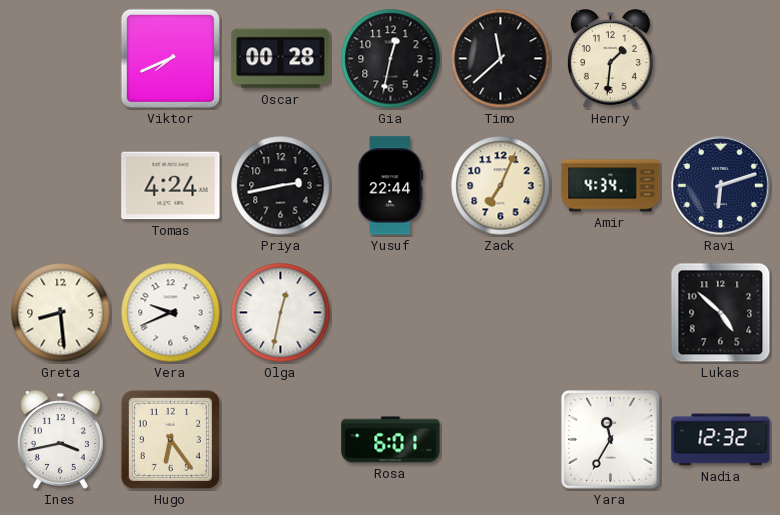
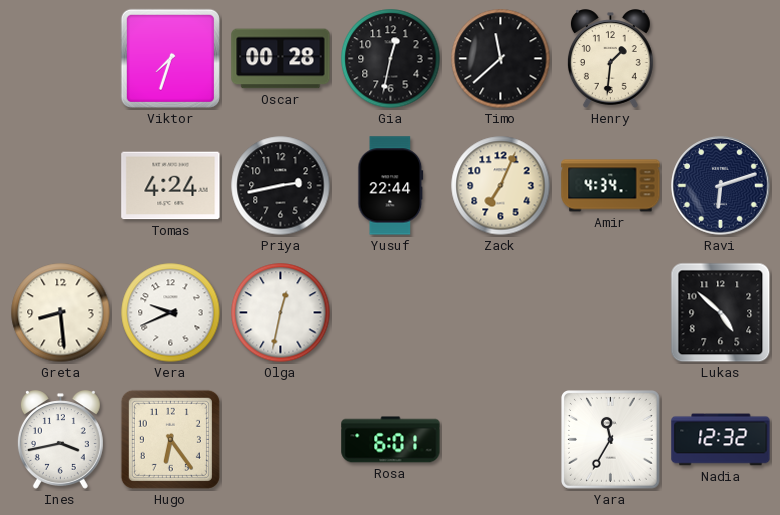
Viktor: 7:41 -> 7:33 (170, 58)
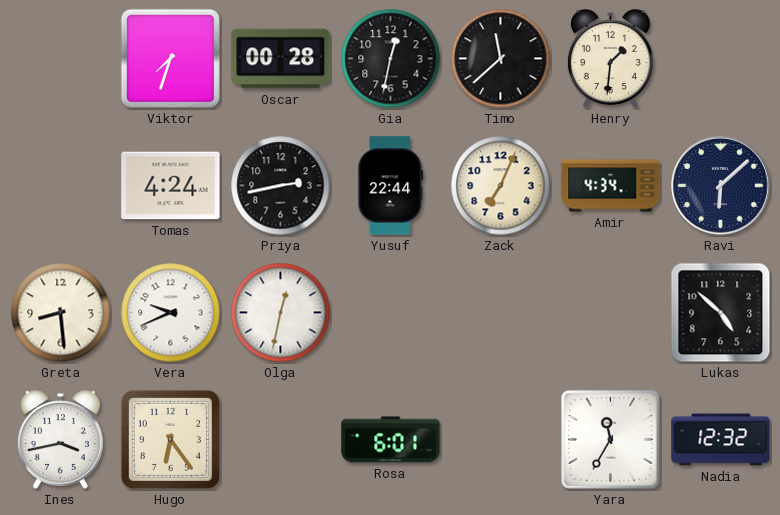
Ravi: 6:12 -> 6:08 (721, 186)
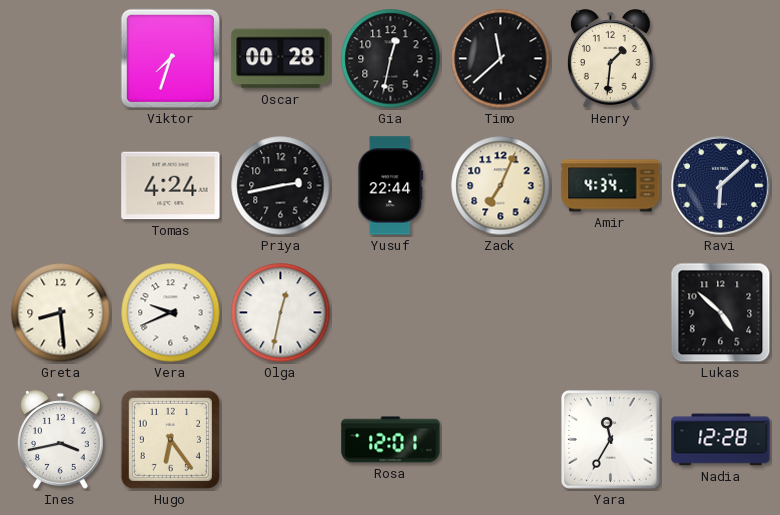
Rosa: 6:01 -> 12:01 (391, 440)
Nadia: 12:32 -> 12:28 (721, 440)
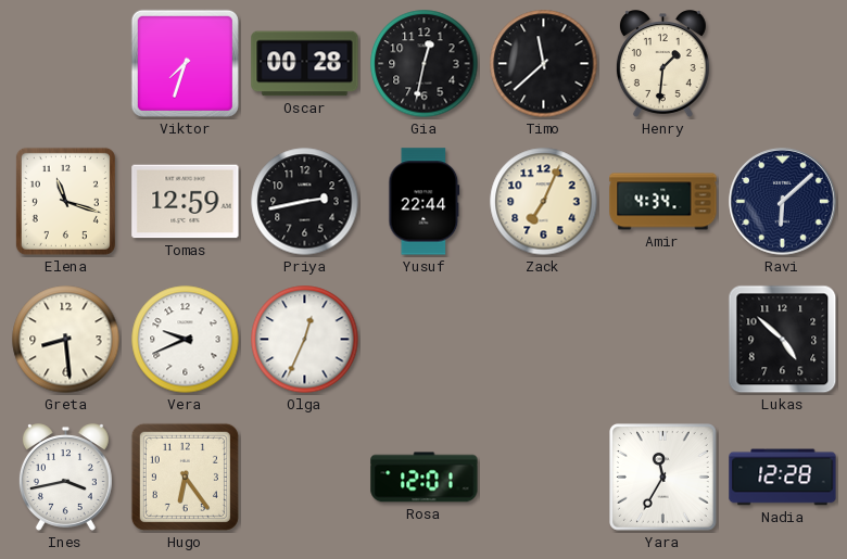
Elena: none -> 11:18 (65, 201)
Tomas: 4:24 -> 12:59 (186, 202)
Olga: 12:32 -> 12:34 (305, 340)
